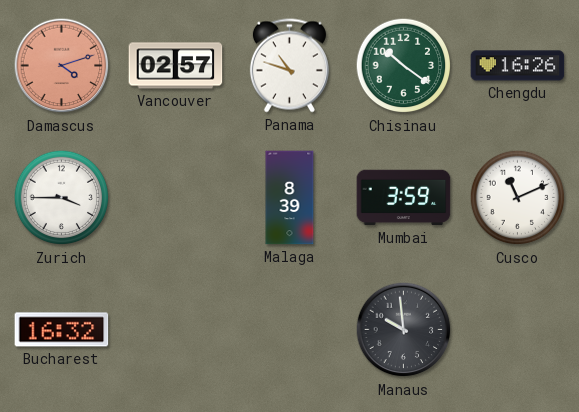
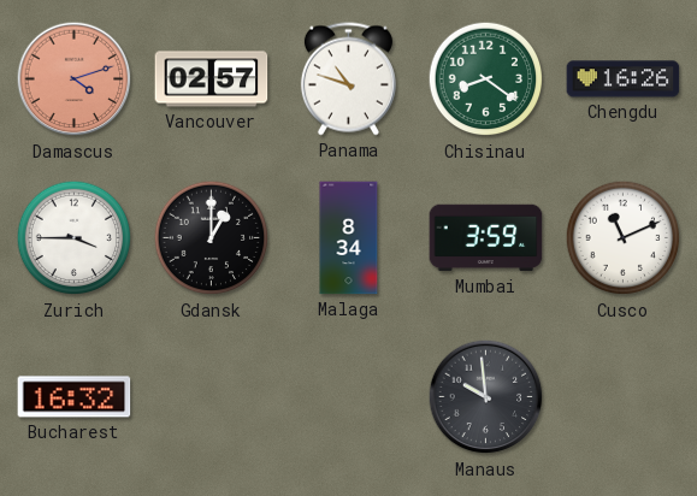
Chisinau: 10:21 -> 8:21 (486, 79)
Gdansk: none -> 1:00 (212, 238)
Malaga: 8:39 -> 8:34 (349, 238)
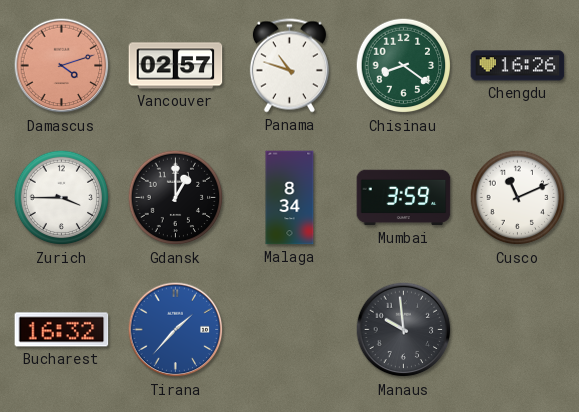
Tirana: none -> 1:37 (176, 330)
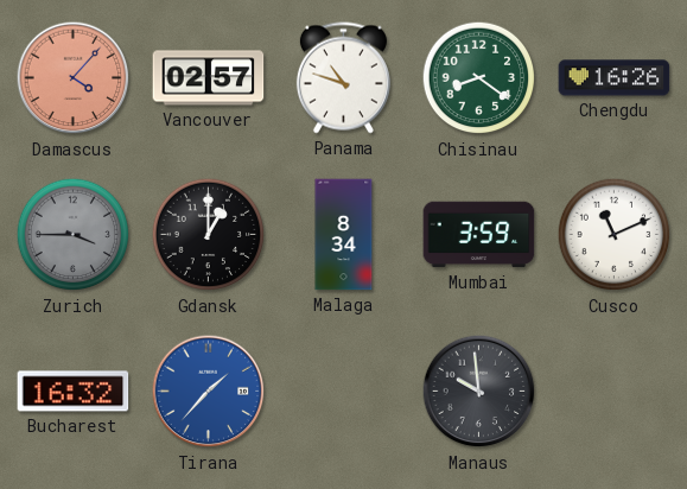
Damascus: 4:12 -> 4:07 (74, 78)
Zurich dial: white -> grey (74, 235)
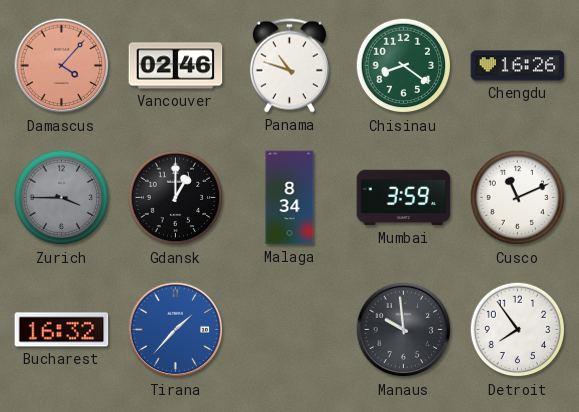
Vancouver: 02:57 -> 02:46 (176, 66)
Detroit: none -> 7:54 (518, 330)
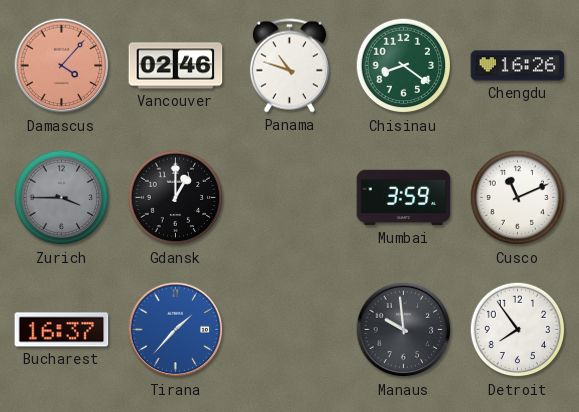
Malaga: 8:34 -> none (290, 198)
Bucharest: 16:32 -> 16:37 (62, 330)
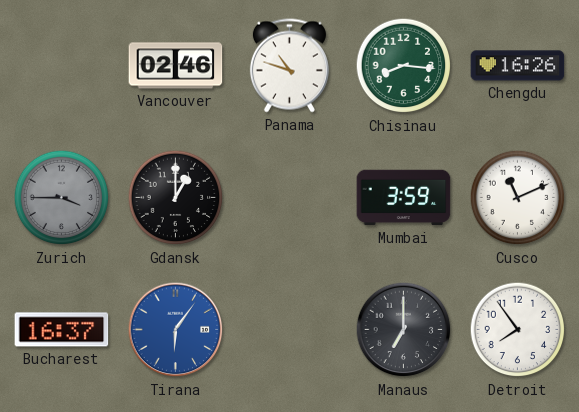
Damascus: 4:07 -> none (62, 66)
Chisinau: 8:21 -> 8:16 (404, 66)
Tirana: 1:37 -> 6:06 (176, 330)
Manaus: 9:59 -> 7:00 (404, 330)
